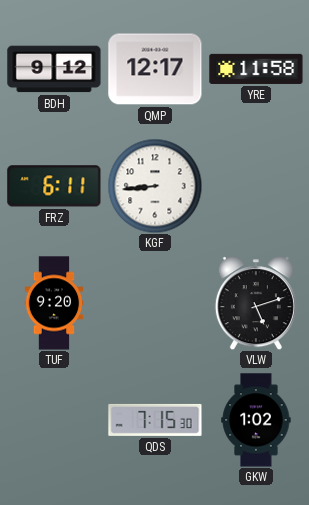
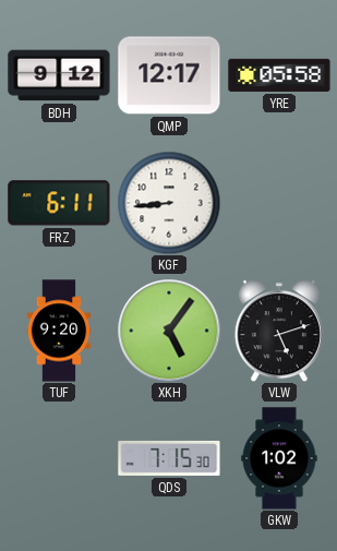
YRE: 11:58 -> 05:58 (279, 75)
XKH: none -> 5:06 (169, 331)
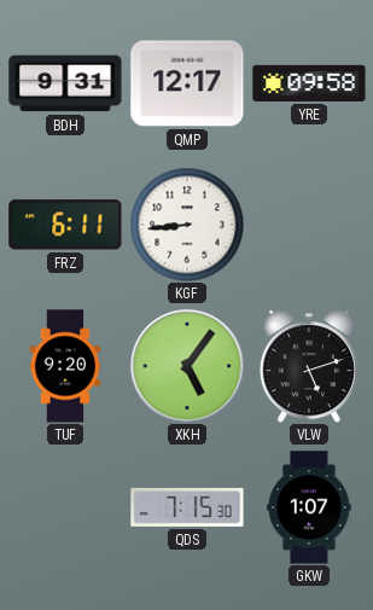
BDH: 9:12 -> 9:31 (65, 83)
YRE: 05:58 -> 09:58 (309, 83)
GKW: 1:02 -> 1:07 (309, 507)
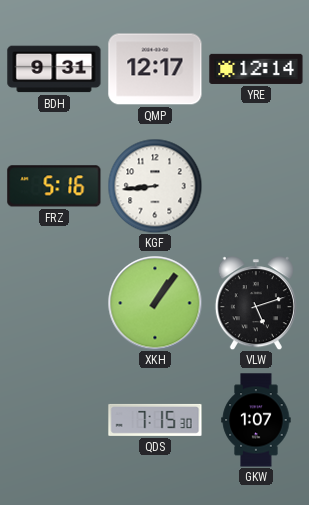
YRE: 09:58 -> 12:14 (256, 69)
FRZ: 6:11 -> 5:16 (54, 186)
TUF: 9:20 -> none (65, 366)
XKH: 5:06 -> 1:06 (155, 303)
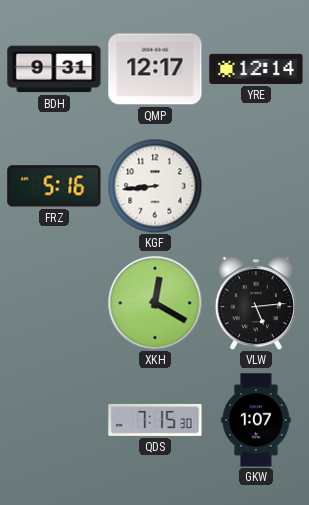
XKH: 1:06 -> 12:20 (155, 303)
VLW: 5:12 -> 5:14 (256, 303)
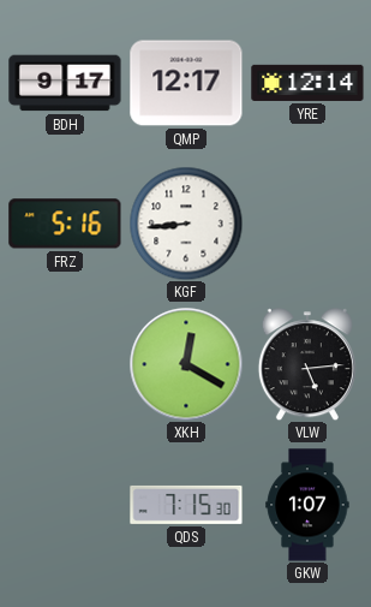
BDH: 9:31 -> 9:17 (65, 83)
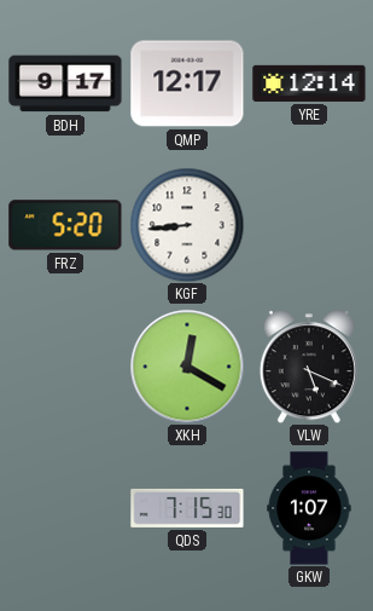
FRZ: 5:16 -> 5:20 (65, 225)
VLW: 5:14 -> 5:19 (309, 367)
